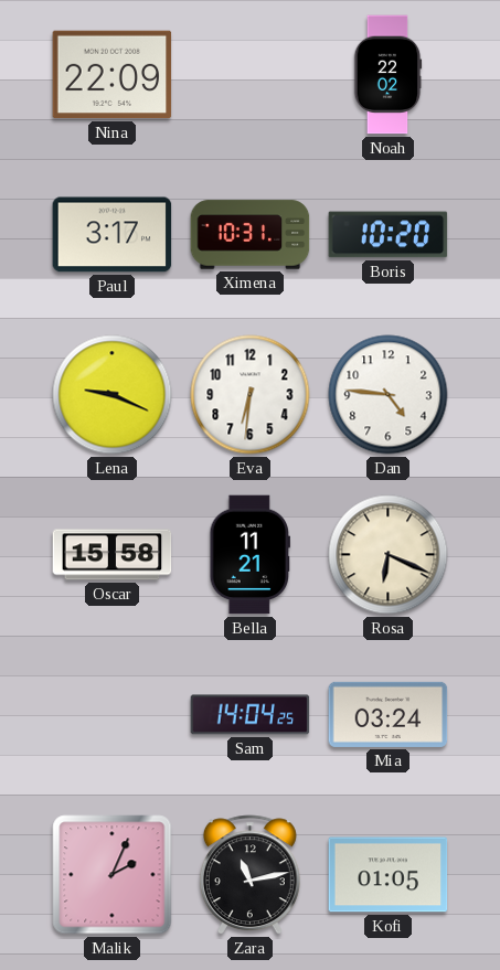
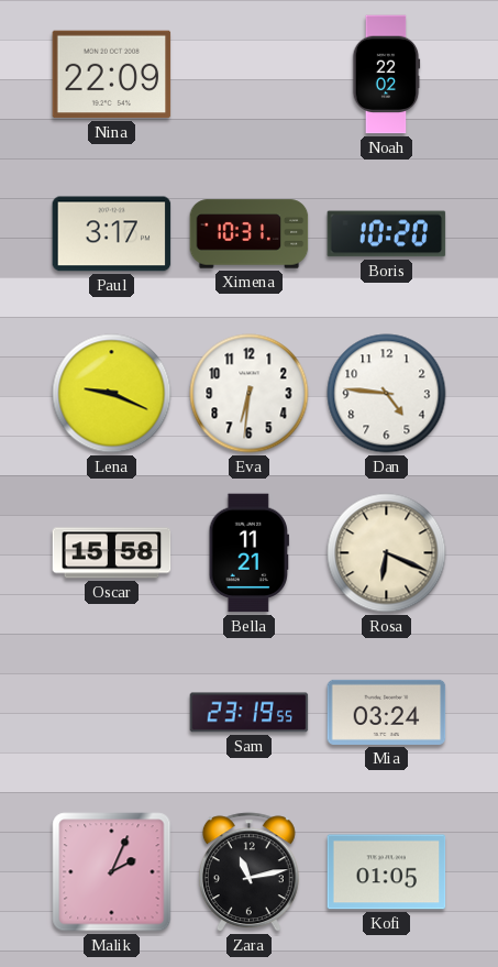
Sam: 14:04 -> 23:19 (250, 713)
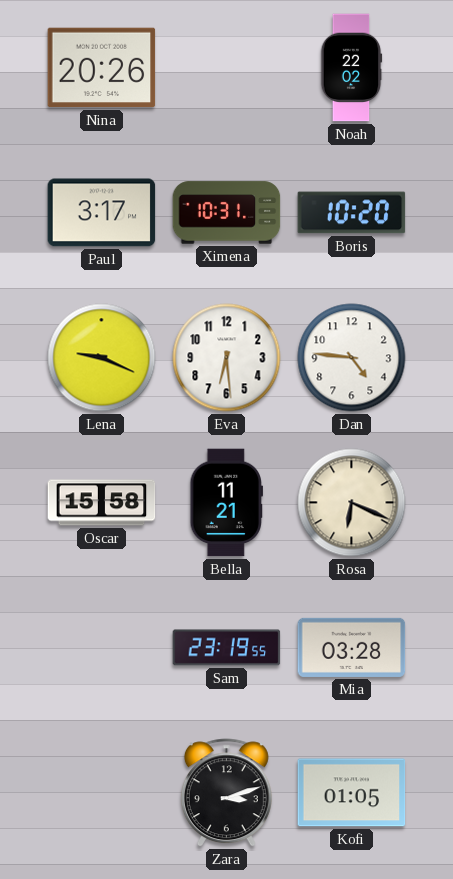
Nina: 22:09 -> 20:26 (102, 68)
Eva: 6:31 -> 6:29 (227, 358)
Mia: 03:24 -> 03:28 (352, 647)
Malik: 2:04 -> none (112, 872)
Zara: 11:13 -> 3:12 (226, 793)
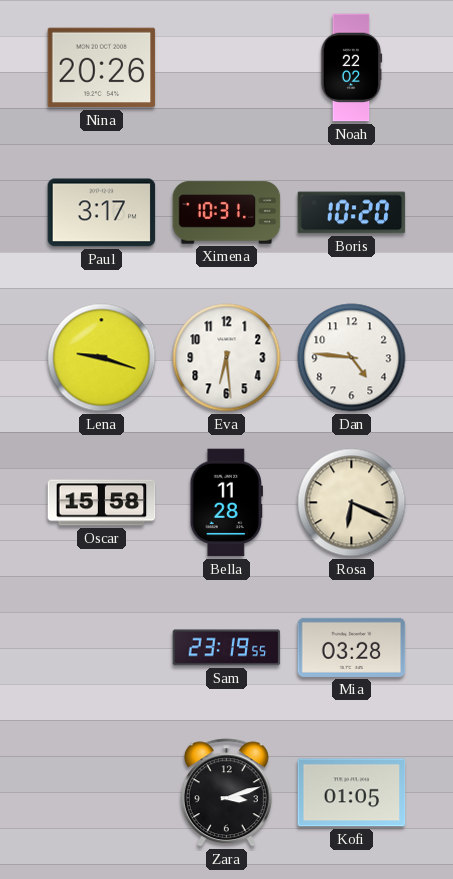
Lena: 9:19 -> 9:18 (102, 358)
Bella: 11:21 -> 11:28 (226, 503)
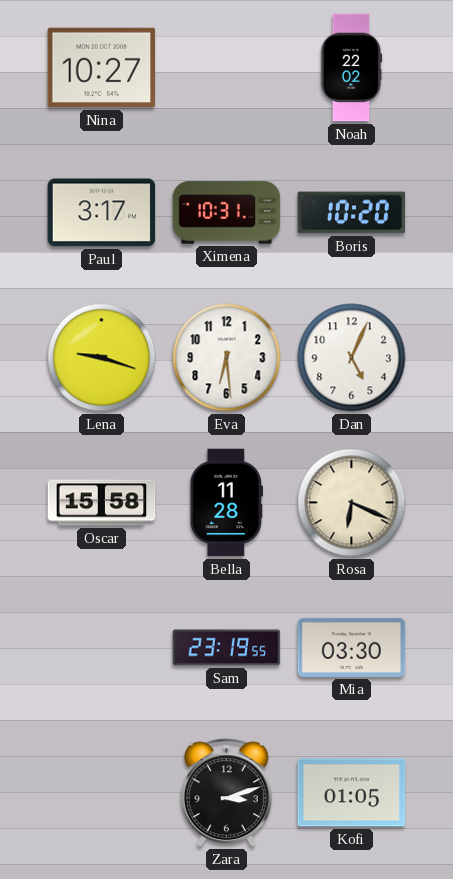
Nina: 20:26 -> 10:27 (102, 68)
Dan: 4:46 -> 5:04 (352, 358)
Mia: 03:28 -> 03:30 (352, 647)
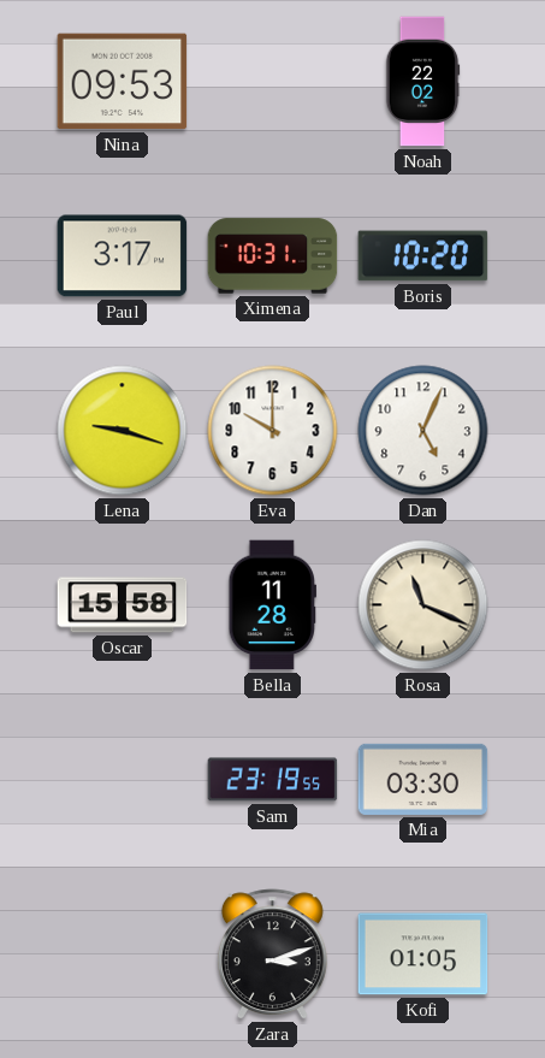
Nina: 10:27 -> 09:53 (123, 82)
Eva: 6:29 -> 10:00 (273, 431)
Rosa: 6:19 -> 11:19 (423, 605)
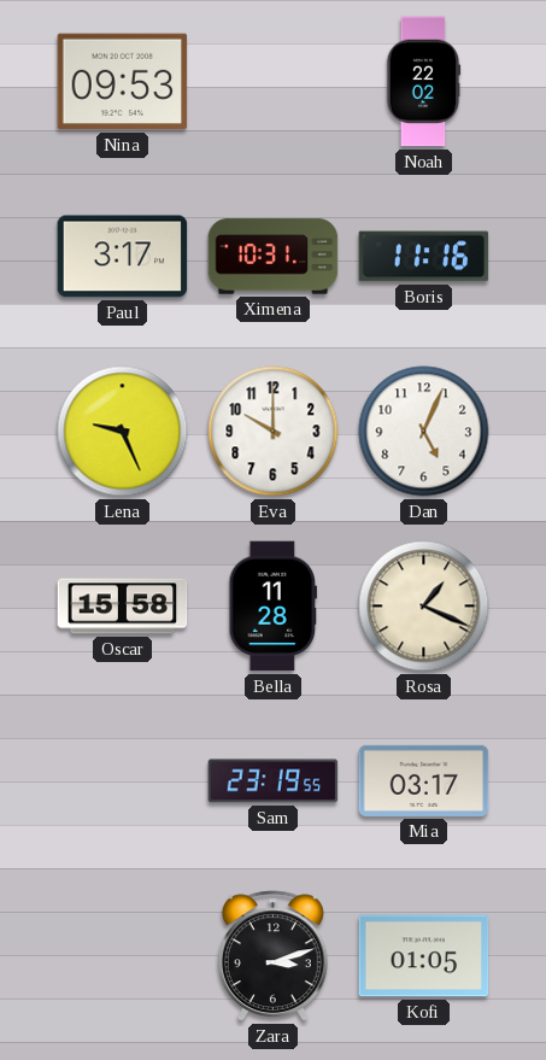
Boris: 10:20 -> 11:16 (424, 257)
Lena: 9:18 -> 9:26 (123, 432)
Rosa: 11:19 -> 1:19 (424, 607)
Mia: 03:30 -> 03:17 (424, 780)
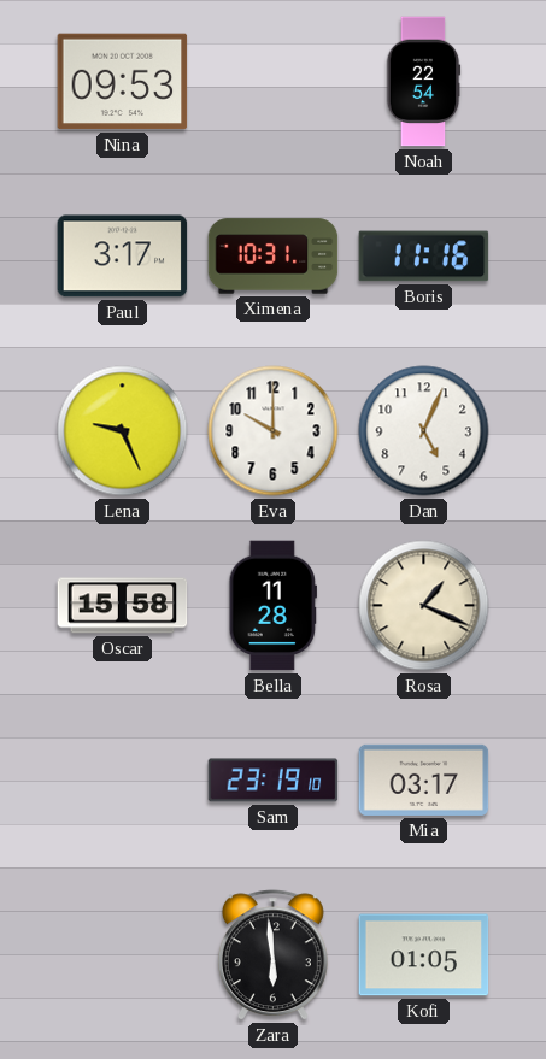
Noah: 22:02 -> 22:54 (423, 82)
Sam: 23:19:55 -> 23:19:10 (274, 781)
Zara: 3:12 -> 5:59 (272, 955)
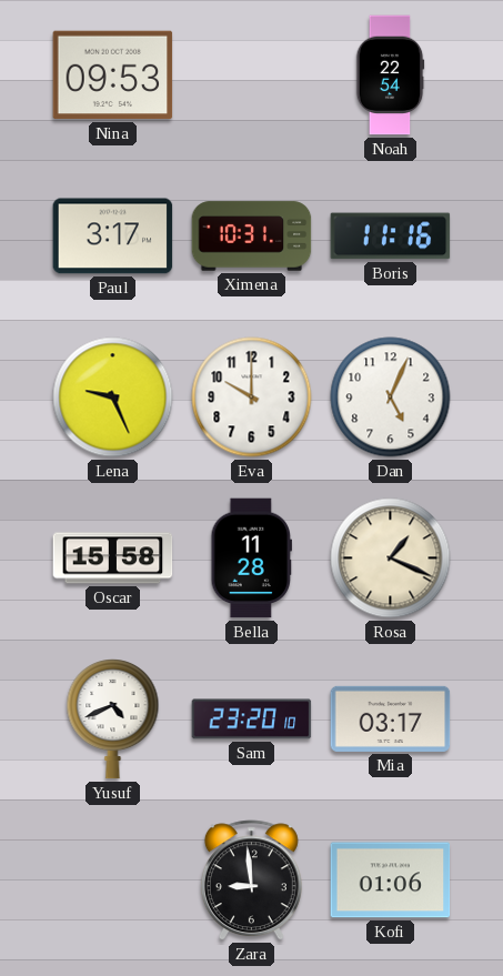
Yusuf: none -> 4:41 (113, 720)
Sam: 23:19 -> 23:20 (252, 720)
Zara: 5:59 -> 8:59 (251, 881)
Kofi: 01:05 -> 01:06 (391, 881)
